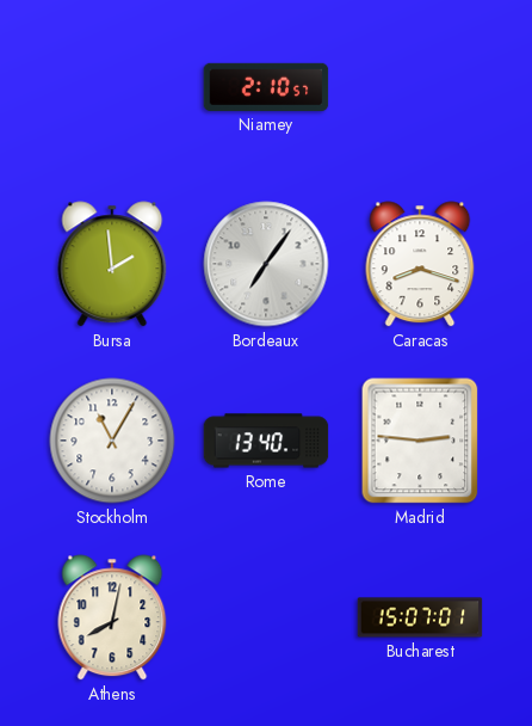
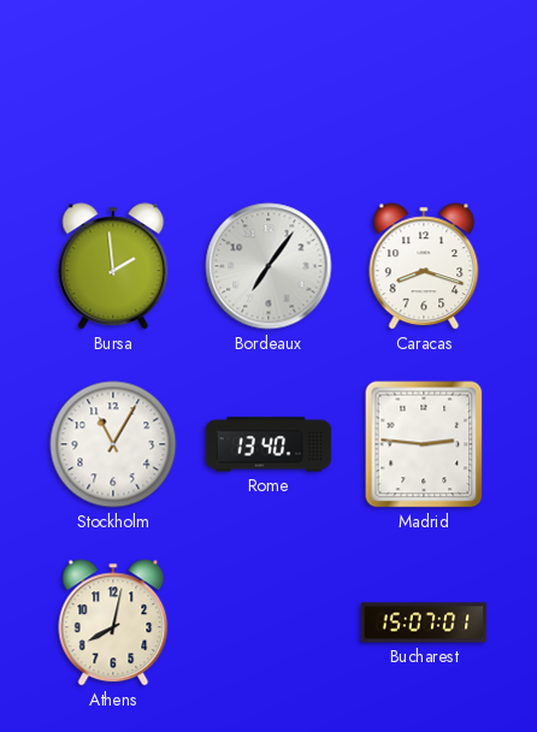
Niamey: 2:10 -> none (266, 87)
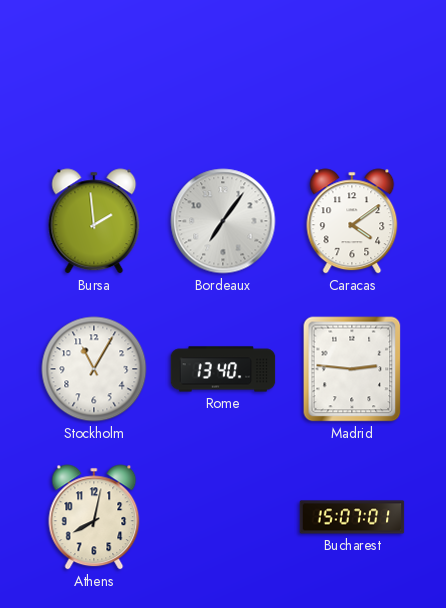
Caracas: 8:18 -> 4:09 (352, 221)
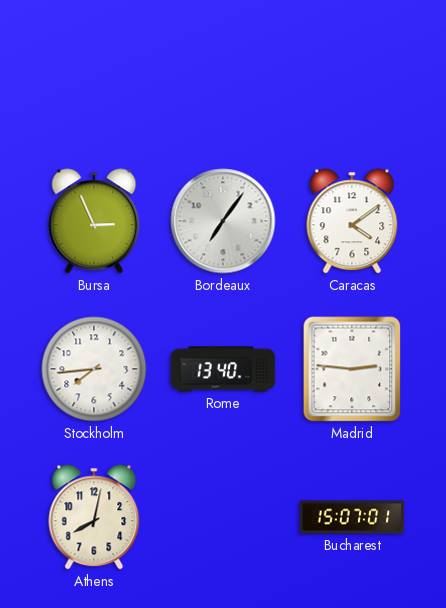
Bursa: 1:59 -> 2:56 (94, 221)
Stockholm: 11:05 -> 7:44 (94, 369)
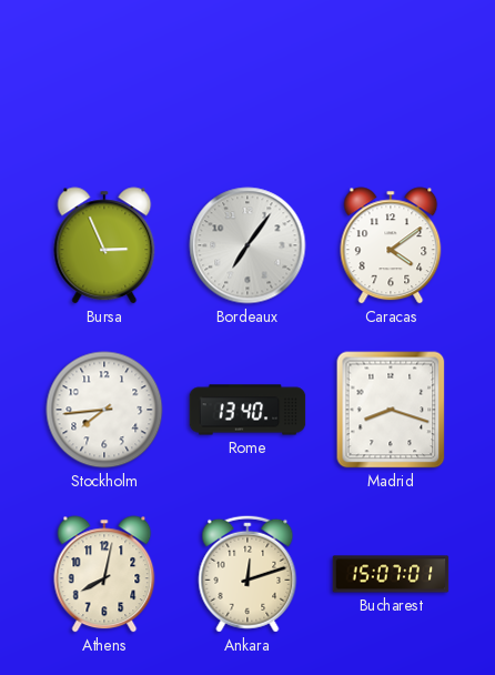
Madrid: 2:46 -> 8:18 (391, 410)
Ankara: none -> 12:12 (247, 574)
